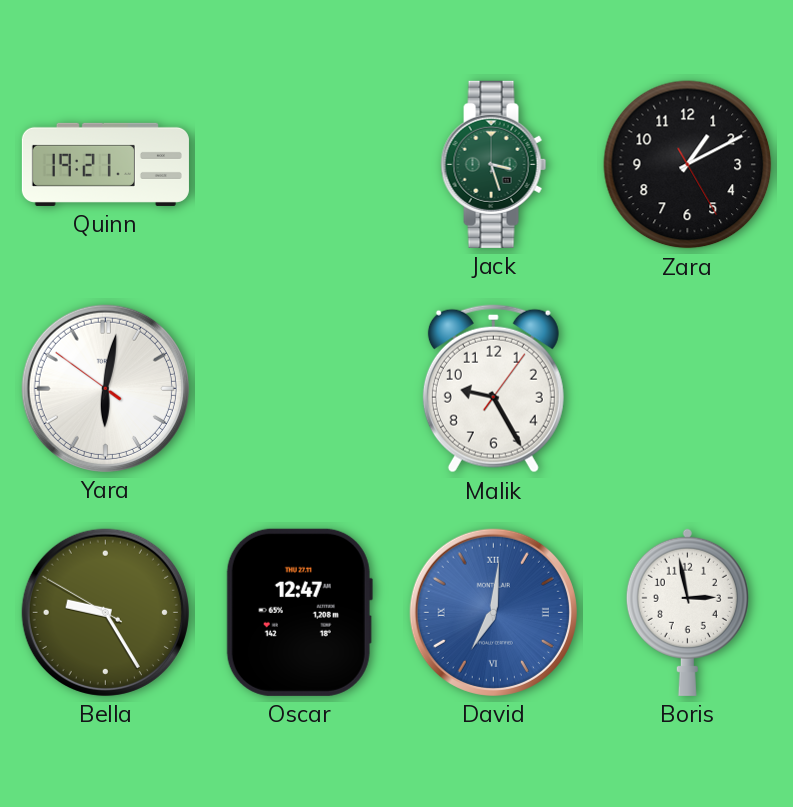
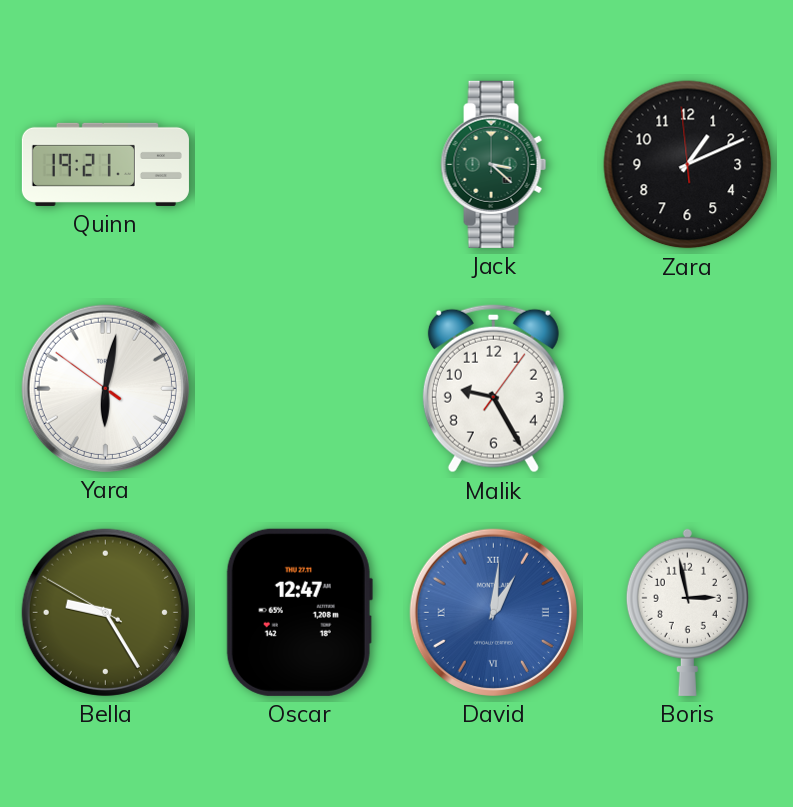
Jack: 3:27 -> 3:22 (494, 164)
Zara: 1:10:25 -> 1:10:59 (688, 165)
David: 7:01 -> 1:01 (493, 612)
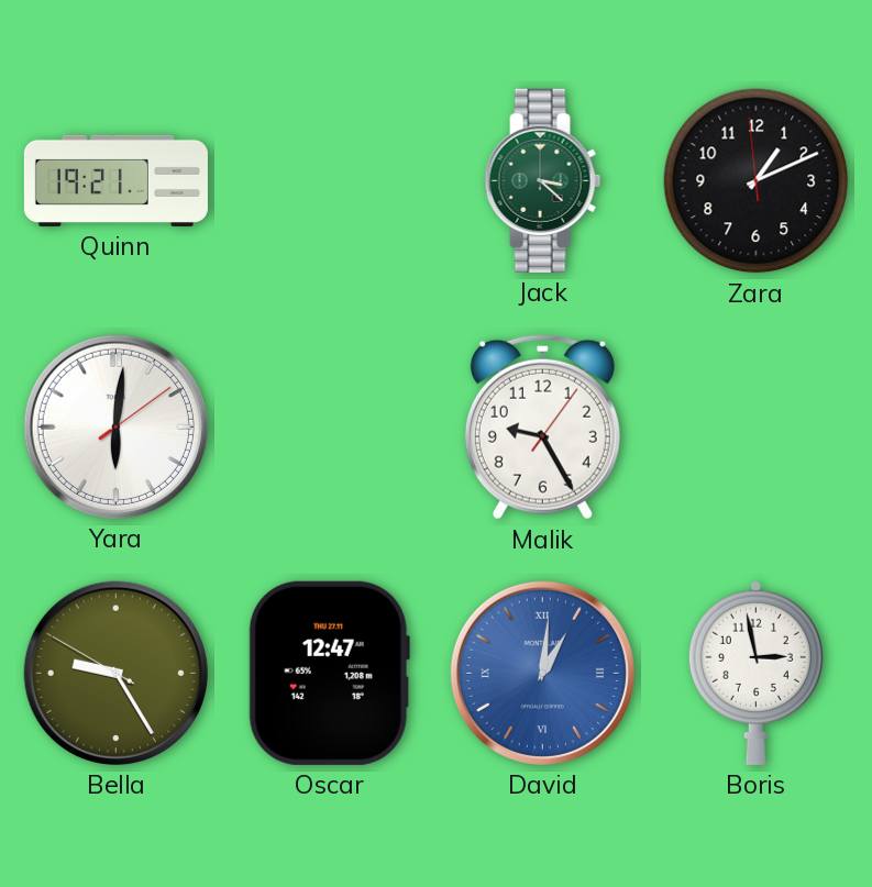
Yara: 6:01:51 -> 6:01:09 (115, 426)
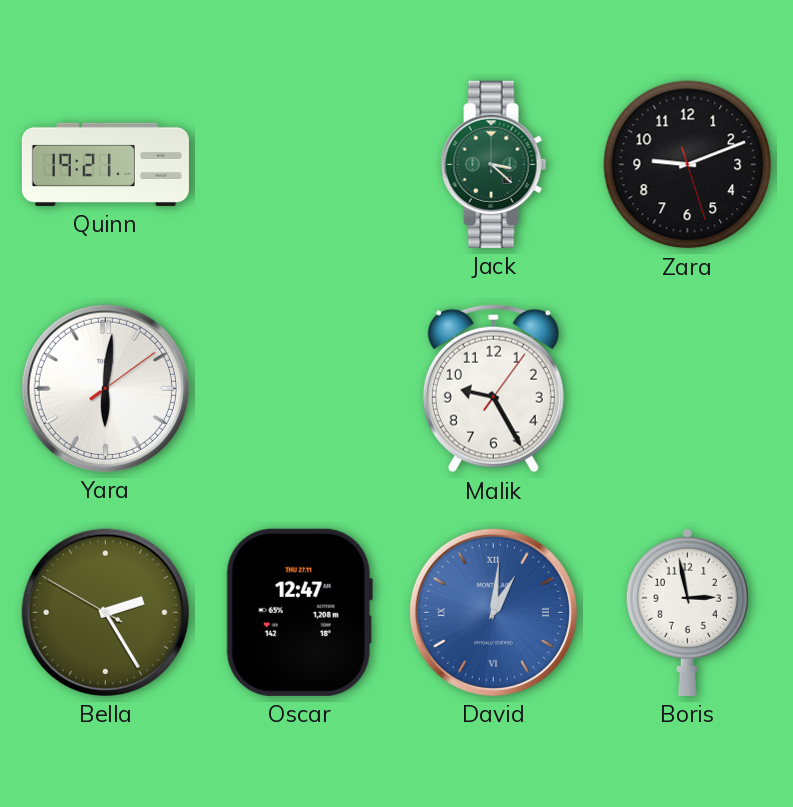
Zara: 1:10 -> 9:11 (688, 165)
Bella: 9:24 -> 2:24 (105, 612)
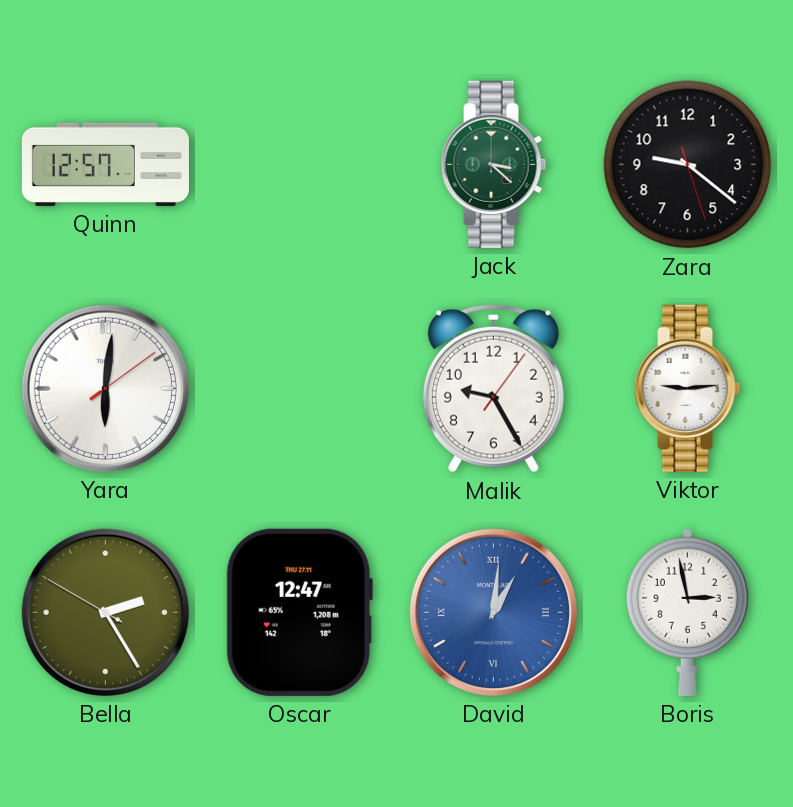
Quinn: 19:21 -> 12:57 (105, 164)
Zara: 9:11 -> 9:21 (688, 165)
Viktor: none -> 9:14 (688, 388)
